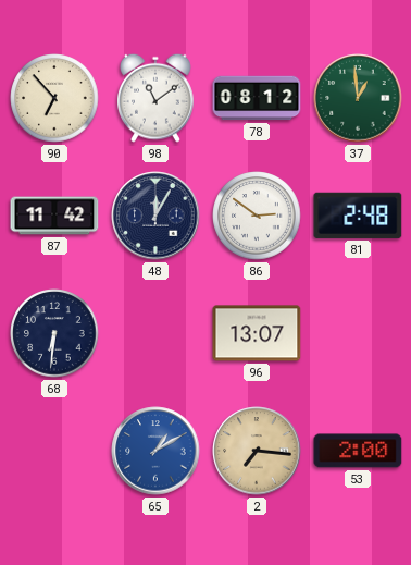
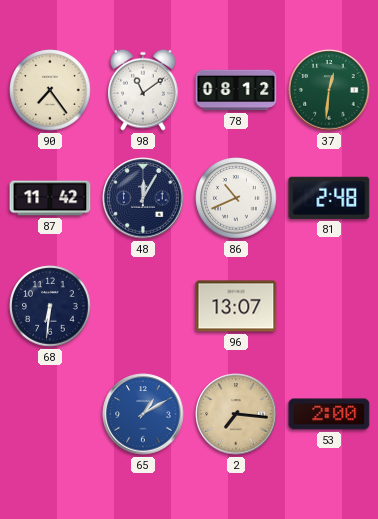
90: 6:53 -> 7:24 (50, 90)
37: 12:59 -> 12:31 (329, 90)
86: 2:51 -> 10:41 (236, 198)
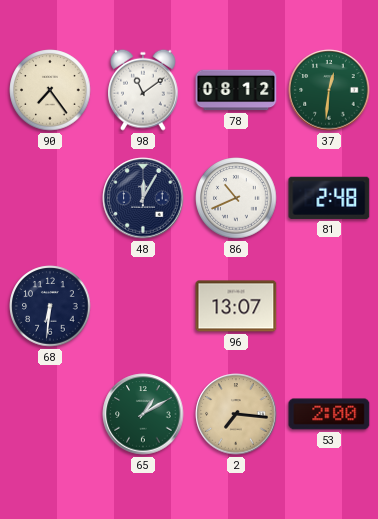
87: 11:42 -> none (50, 198)
65 dial: blue -> green (143, 414)
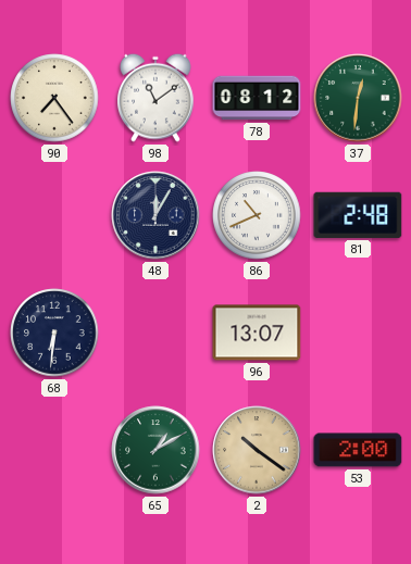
2: 7:16 -> 10:21 (257, 450)
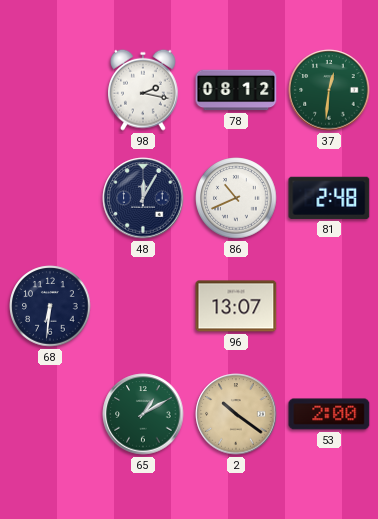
90: 7:24 -> none (54, 98)
98: 11:09 -> 2:17 (144, 90)
